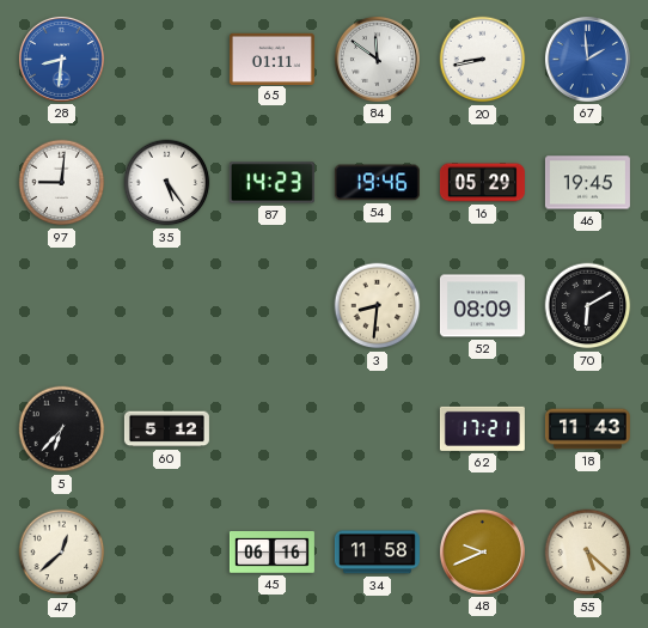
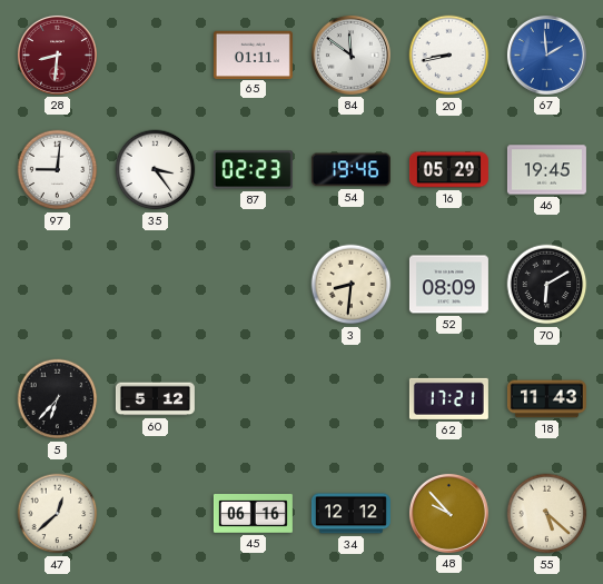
28 dial: blue -> burgundy (57, 55)
35: 5:24 -> 3:24 (156, 170)
87: 14:23 -> 02:23 (253, 170)
34: 11:58 -> 12:12 (350, 514)
48: 9:41 -> 9:53 (448, 513)
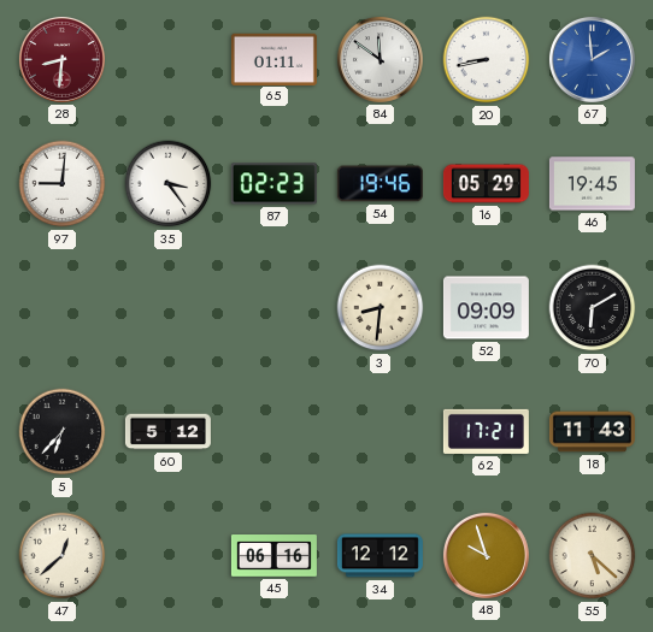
52: 08:09 -> 09:09 (486, 308)
48: 9:53 -> 9:57 (486, 555)
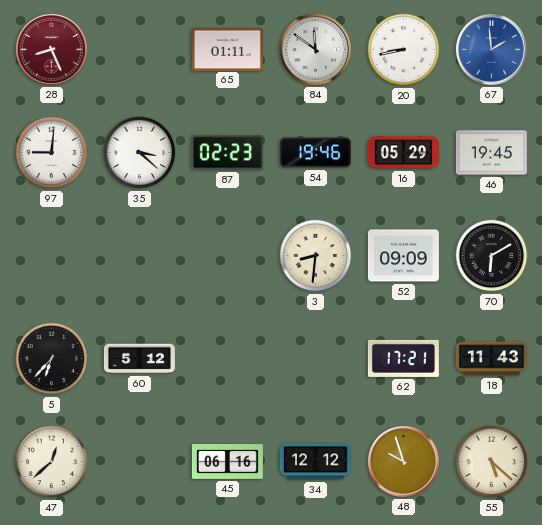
28: 8:31 -> 8:26 (51, 49)
35: 3:24 -> 3:22 (140, 153)
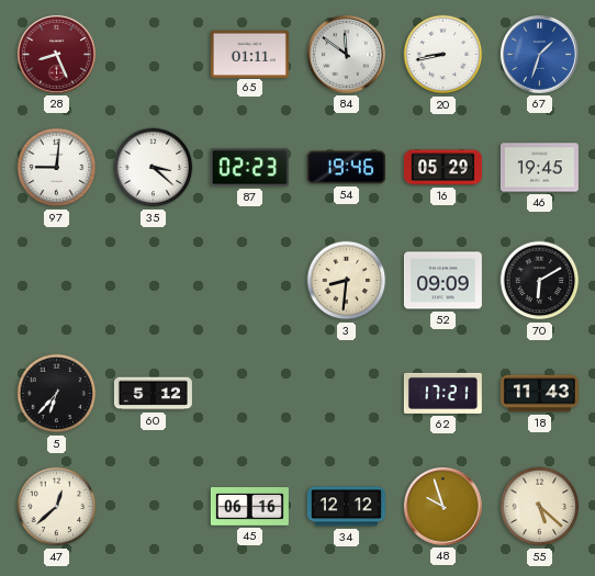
67: 1:59 -> 1:33 (539, 54)
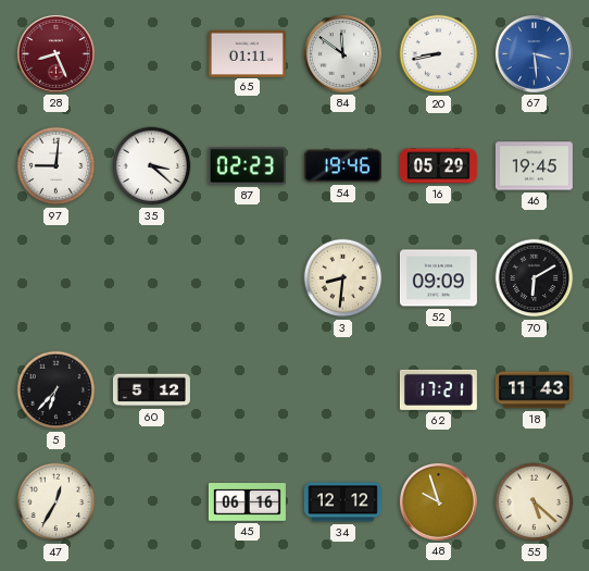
67: 1:33 -> 3:29 (534, 53)
47: 12:38 -> 12:35 (57, 502)
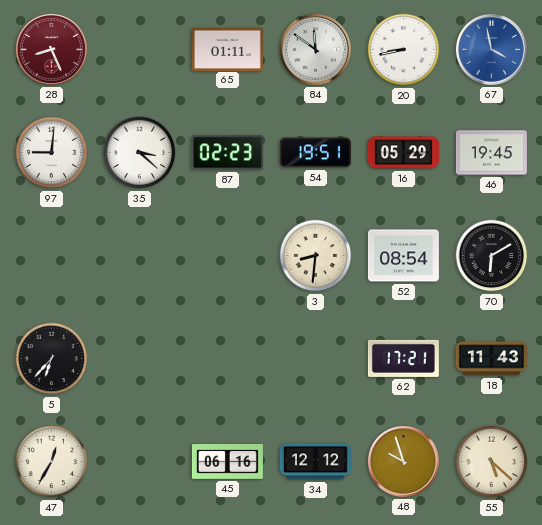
67: 3:29 -> 3:58 (491, 49)
54: 19:46 -> 19:51 (315, 153)
52: 09:09 -> 08:54 (403, 256)
60: 5:12 -> none (151, 390)
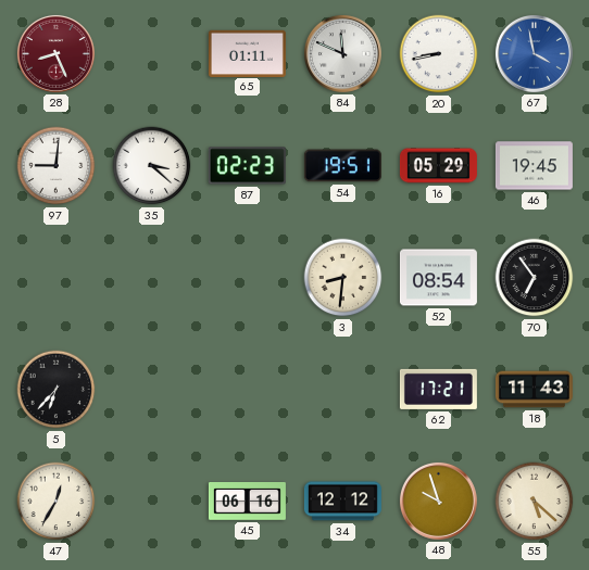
84: 11:51 -> 11:49 (342, 53)
70: 6:10 -> 6:54 (535, 278)
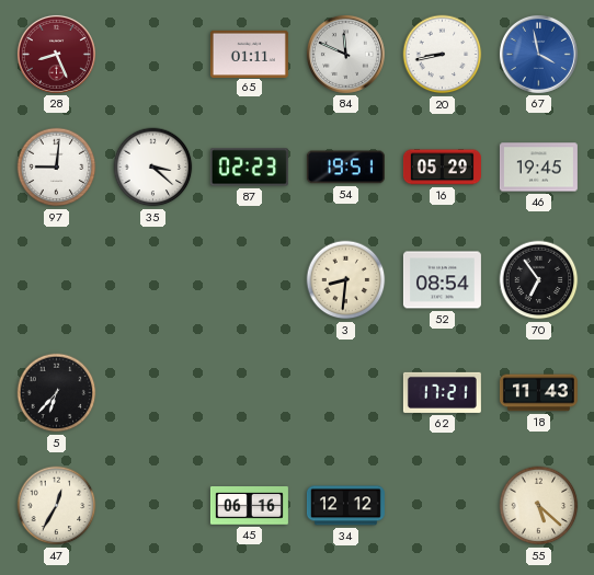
48: 9:57 -> none (438, 501)
